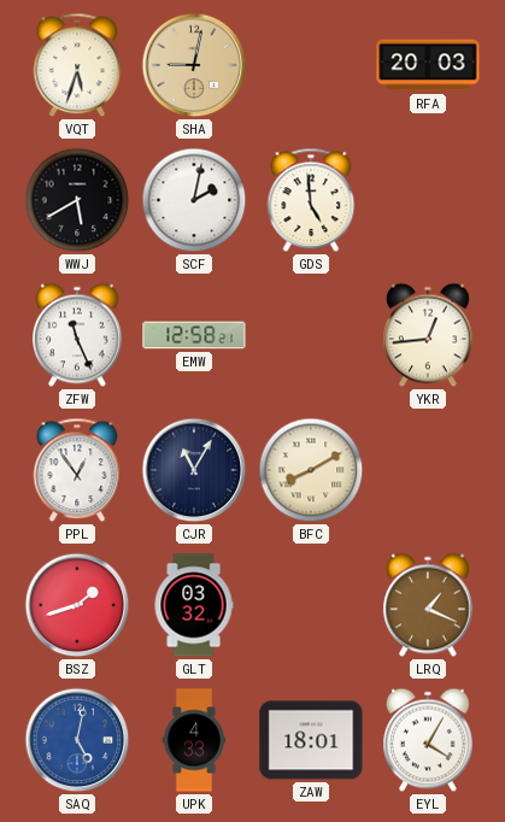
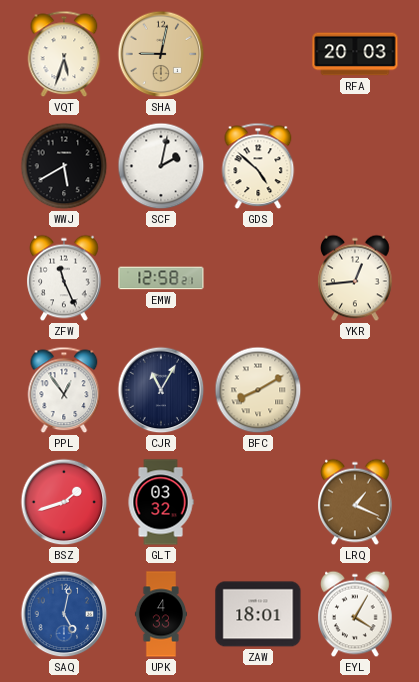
GDS: 4:59 -> 4:52 (258, 166)
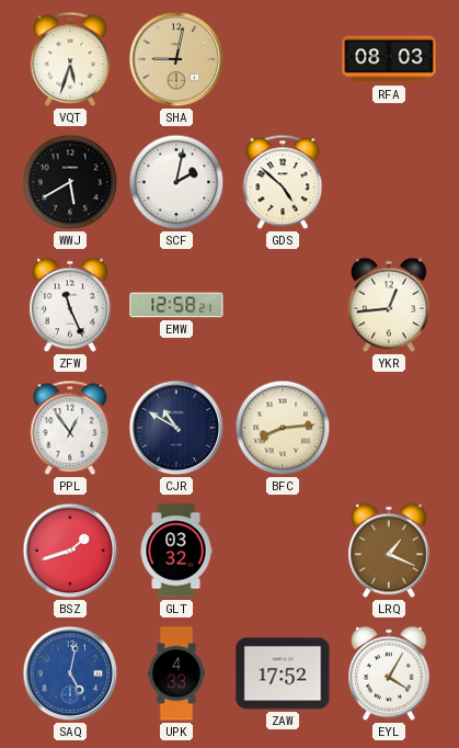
RFA: 20:03 -> 08:03 (389, 59)
CJR: 11:05 -> 10:50 (176, 428)
BFC: 8:10 -> 8:14 (283, 428)
ZAW: 18:01 -> 17:52 (283, 673)
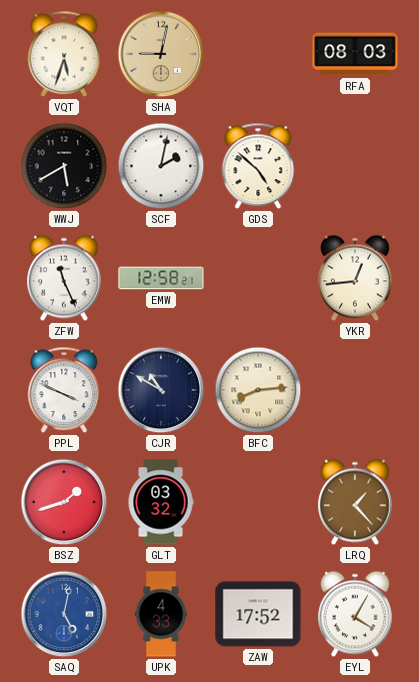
PPL: 12:54 -> 3:49 (64, 390)
LRQ: 1:19 -> 1:23 (355, 502)
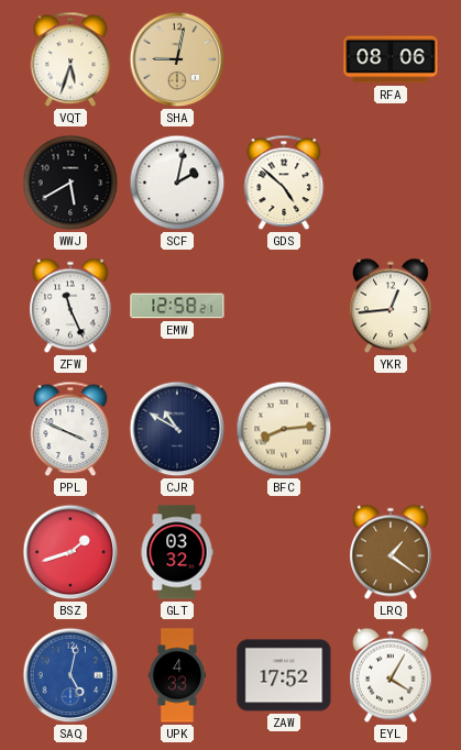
RFA: 08:03 -> 08:06 (391, 59)
LRQ: 1:23 -> 1:21 (391, 552)
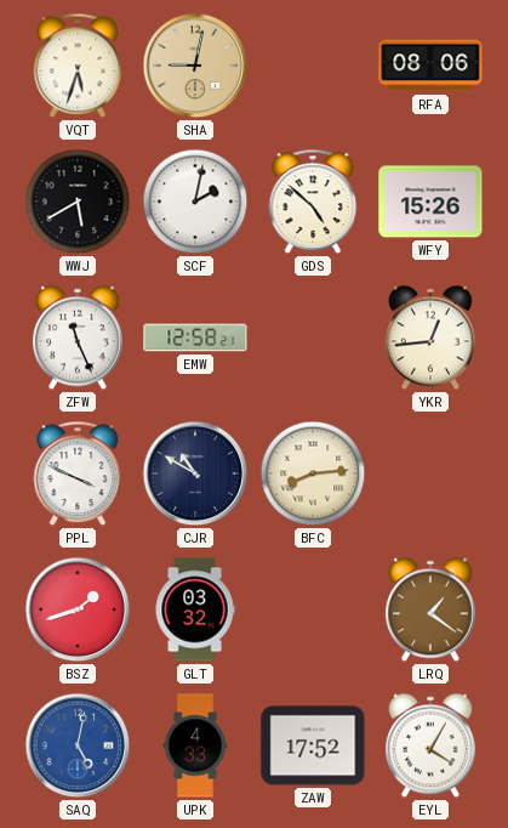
WFY: none -> 15:26 (430, 202)
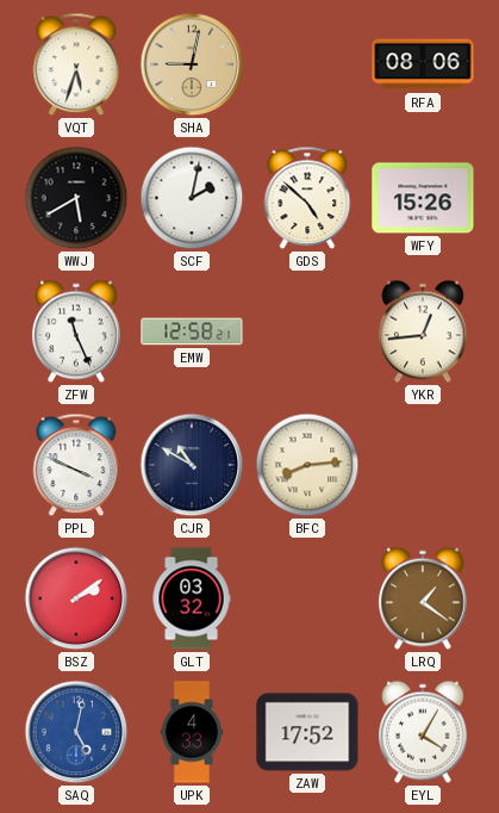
BSZ: 1:42 -> 2:09 (76, 598)
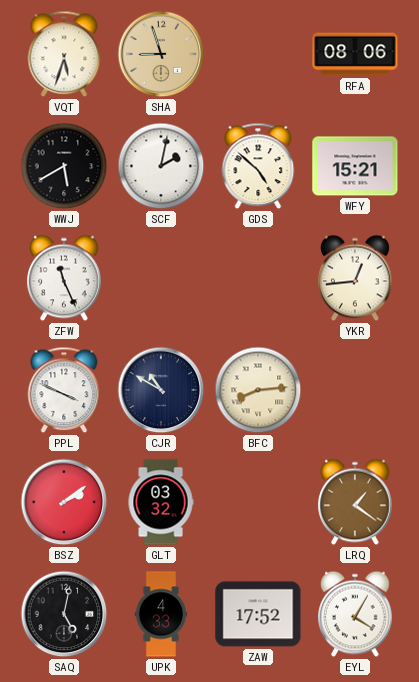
SHA: 9:02 -> 8:57 (161, 54)
WFY: 15:26 -> 15:21 (355, 166)
EMW: 12:58 -> none (192, 331)
SAQ dial: blue -> black (64, 614)
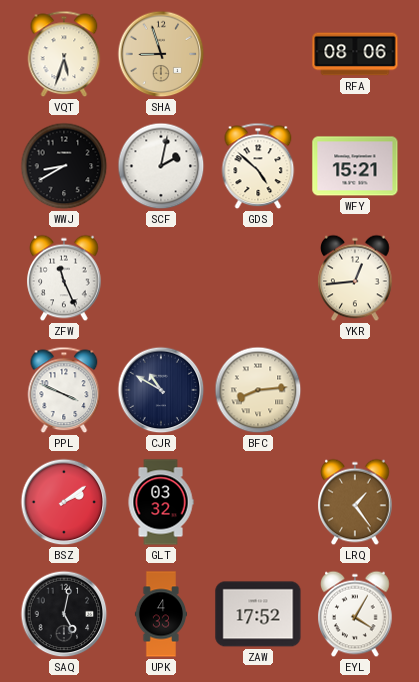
WWJ: 5:40 -> 8:40 (64, 166)
LRQ: 1:21 -> 1:24 (355, 502)
